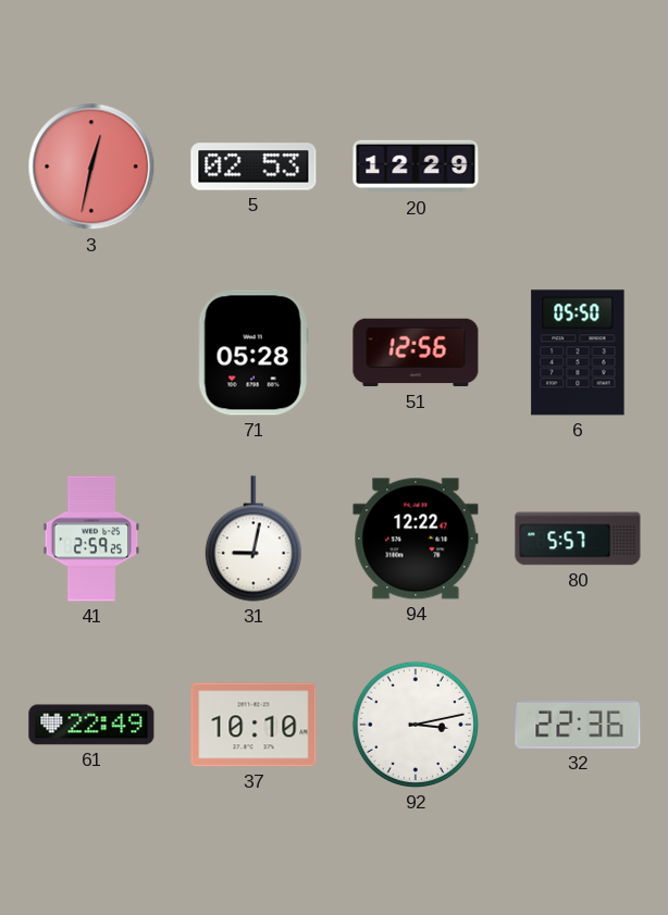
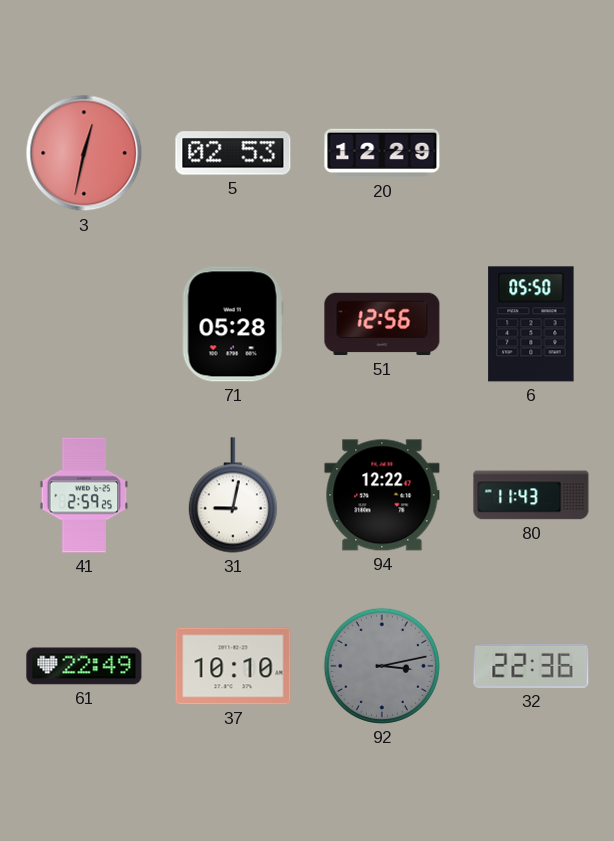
80: 5:57 -> 11:43 (531, 495)
92 dial: white -> grey (382, 666)
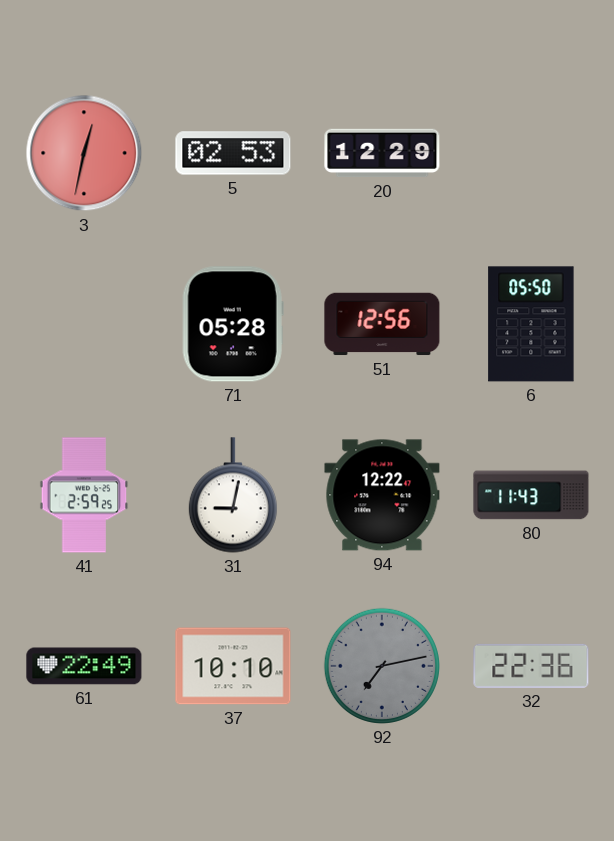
92: 3:13 -> 7:13 (382, 666)
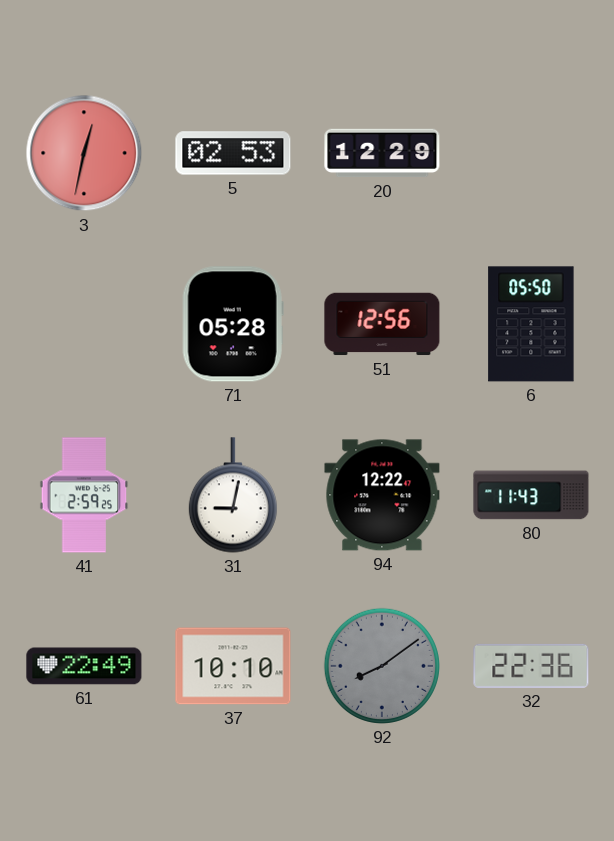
92: 7:13 -> 8:09 (382, 666)
